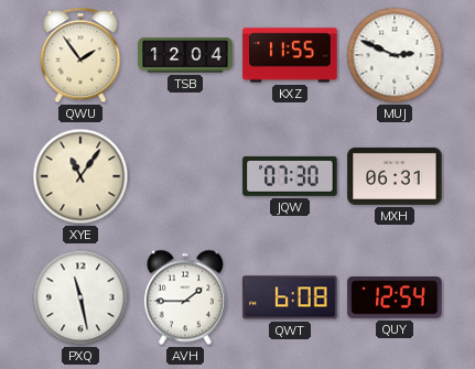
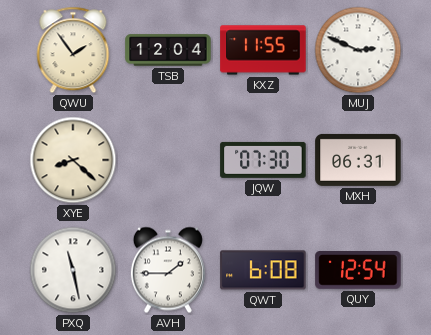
XYE: 11:06 -> 8:22 (73, 160)
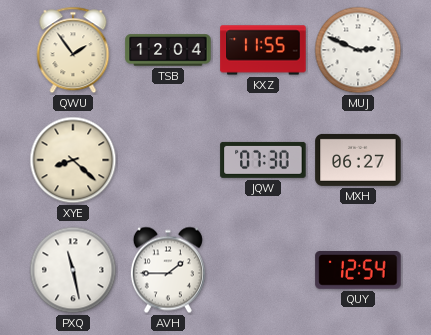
MXH: 06:31 -> 06:27 (358, 160)
QWT: 6:08 -> none (263, 270)
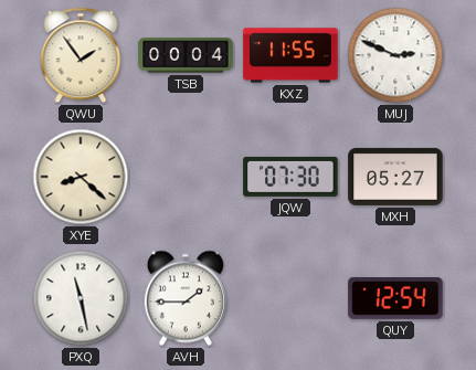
TSB: 12:04 -> 00:04 (186, 55)
MXH: 06:27 -> 05:27 (395, 177)
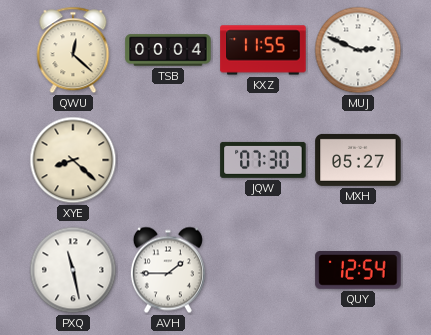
QWU: 1:54 -> 12:22 (73, 50)
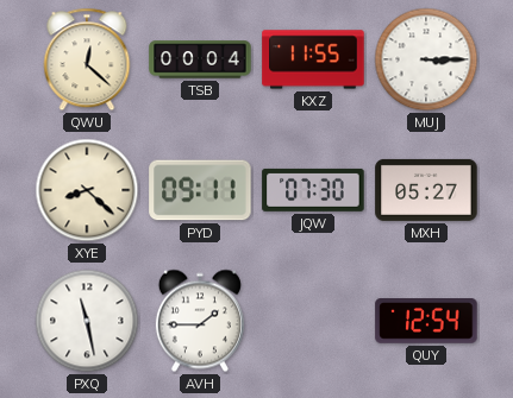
MUJ: 2:49 -> 3:15 (426, 59)
PYD: none -> 09:11 (200, 190)
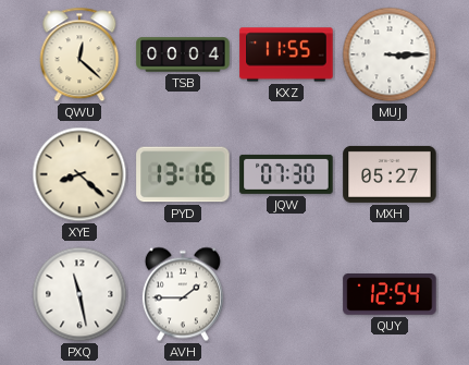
PYD: 09:11 -> 13:16 (183, 174)
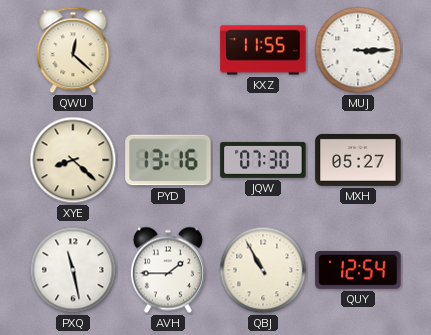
TSB: 00:04 -> none (183, 54)
QBJ: none -> 10:55 (263, 270)
